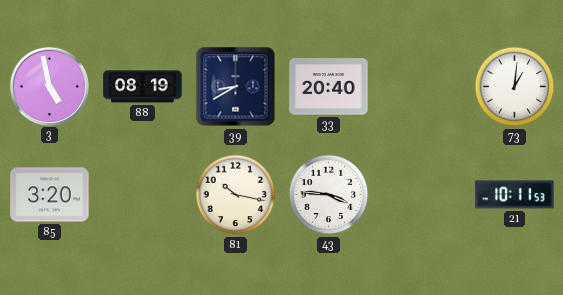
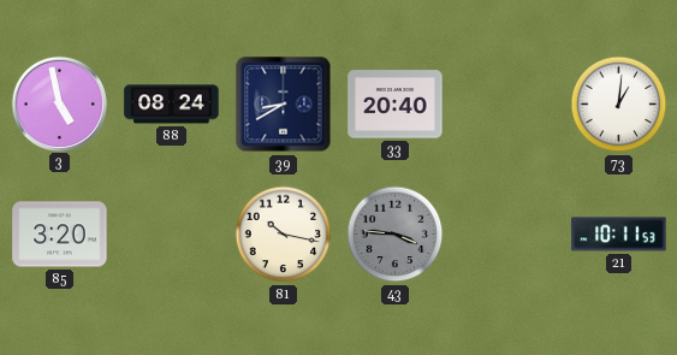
88: 08:19 -> 08:24 (172, 105)
43 dial: white -> grey (396, 235)
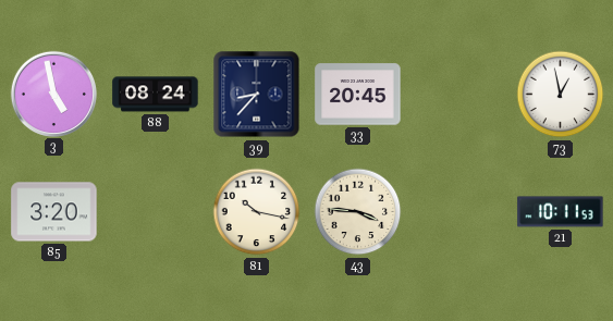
39: 8:40 -> 8:37 (257, 95)
33: 20:40 -> 20:45 (358, 95)
73: 1:01 -> 12:58 (561, 95)
43 dial: grey -> cream (358, 212)
